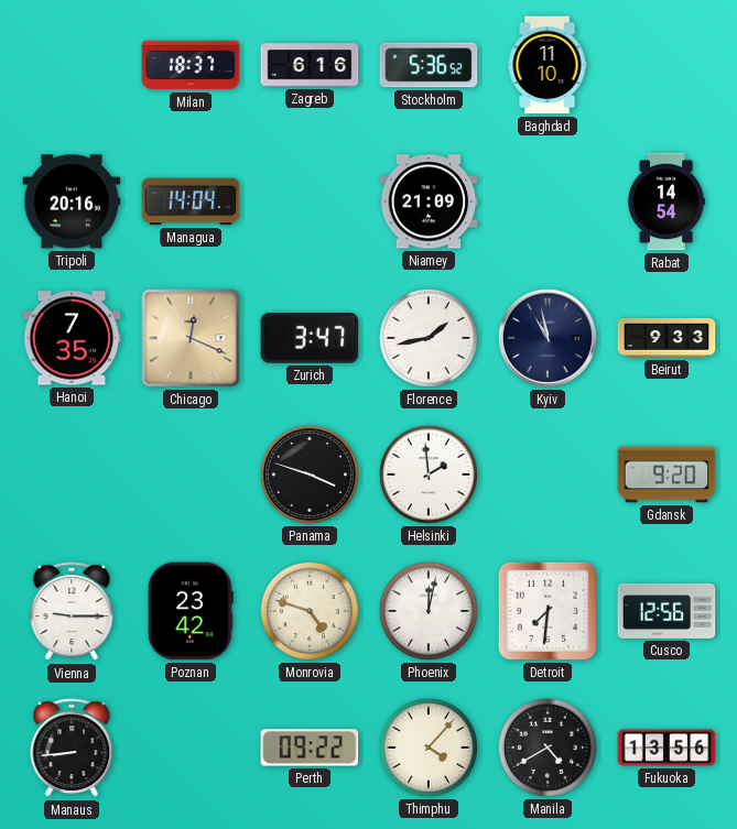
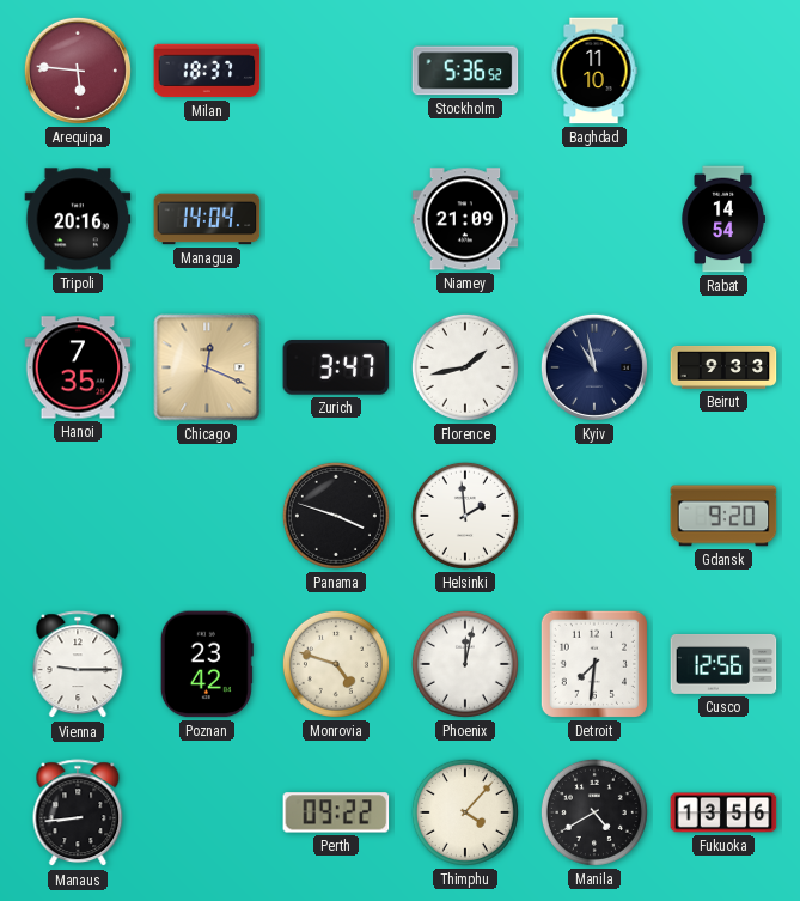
Arequipa: none -> 5:46 (78, 71)
Zagreb: 6:16 -> none (310, 65)
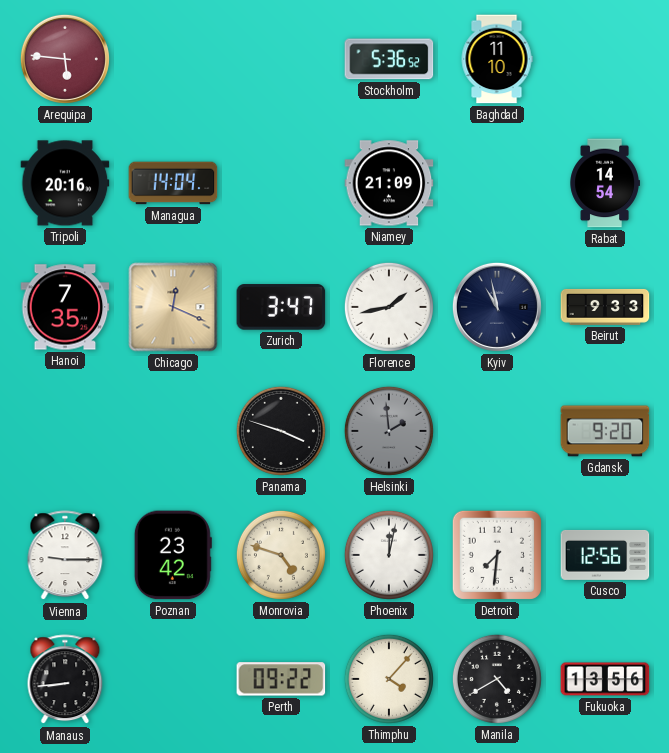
Milan: 18:37 -> none (207, 71)
Helsinki dial: white -> grey (389, 431)
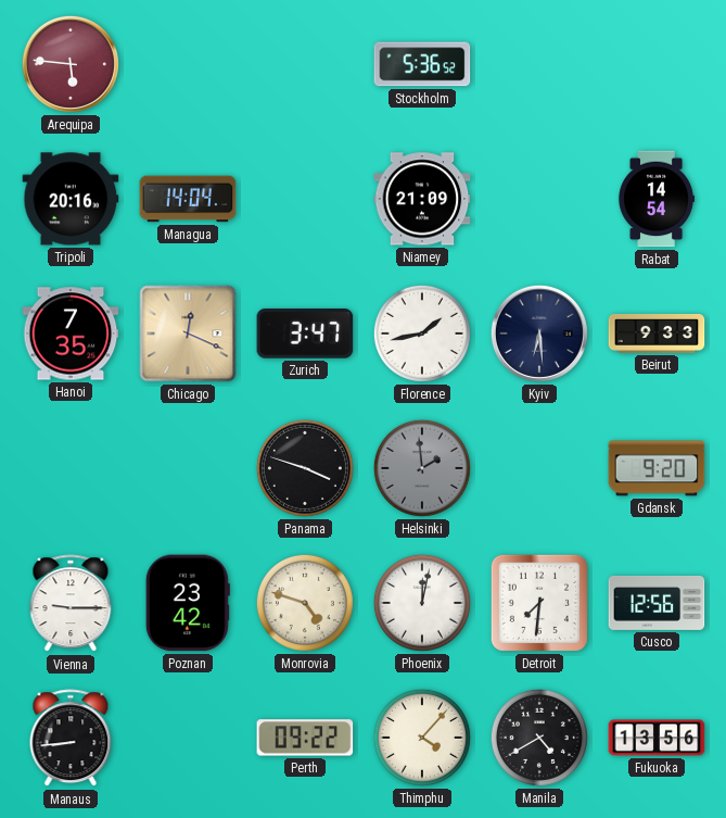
Baghdad: 11:10 -> none (497, 59)
Kyiv: 10:58 -> 6:29 (539, 334)
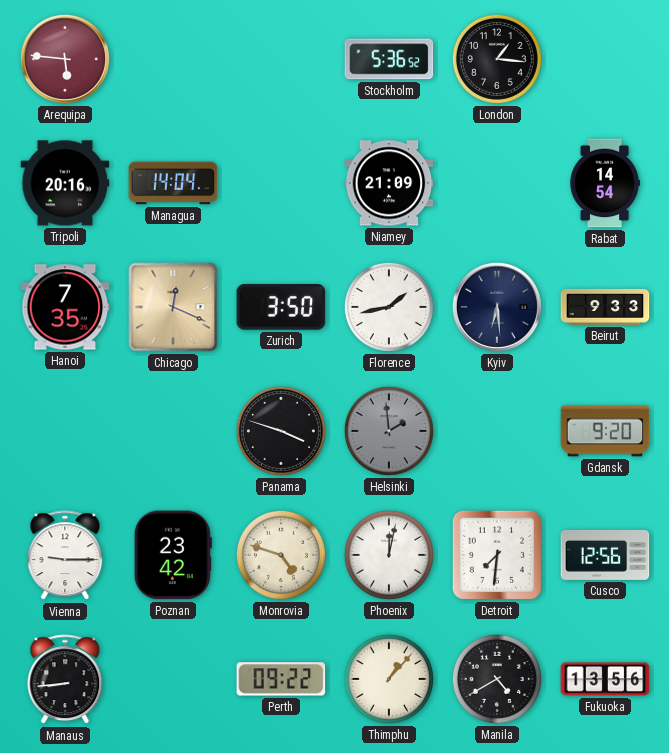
London: none -> 1:16 (497, 59)
Zurich: 3:47 -> 3:50 (281, 307)
Thimphu: 4:07 -> 1:07 (389, 679)
